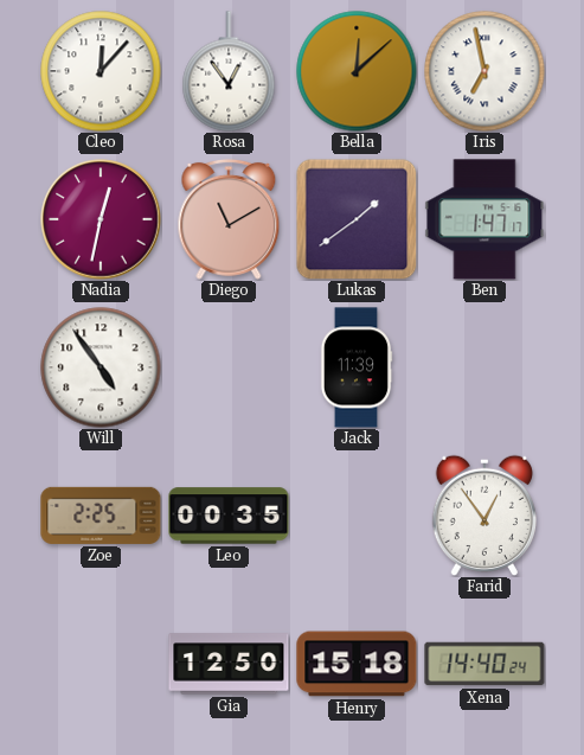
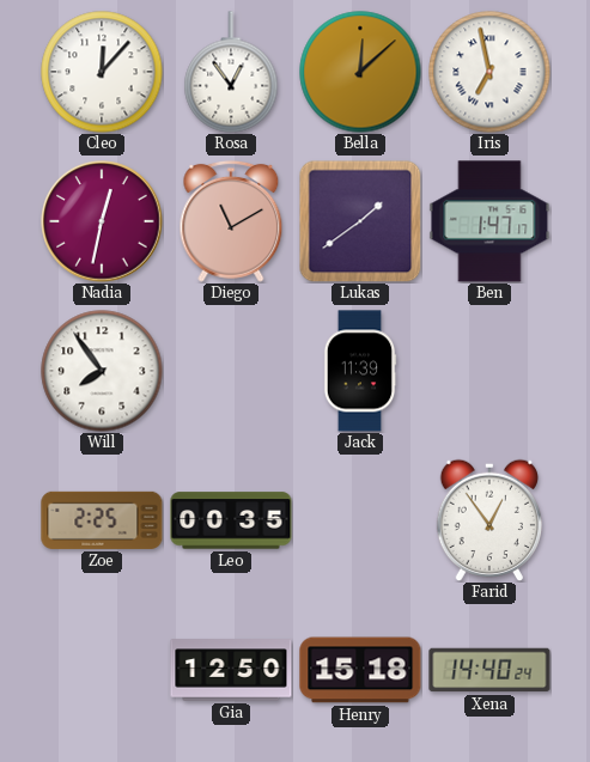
Will: 4:54 -> 7:54 (102, 371)
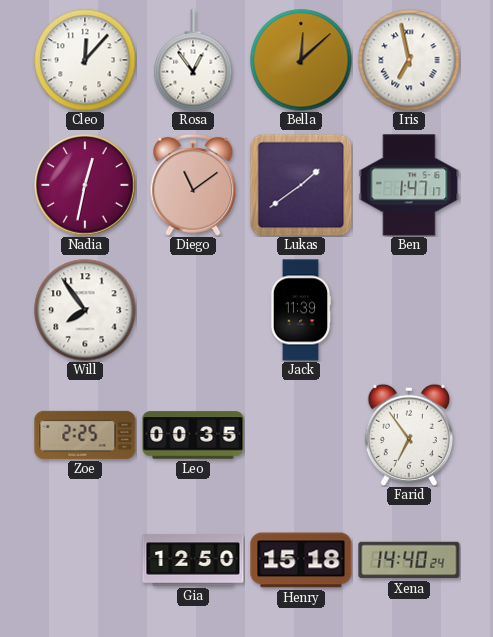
Diego: 11:10 -> 11:09 (193, 185)
Farid: 12:54 -> 6:54 (408, 434)
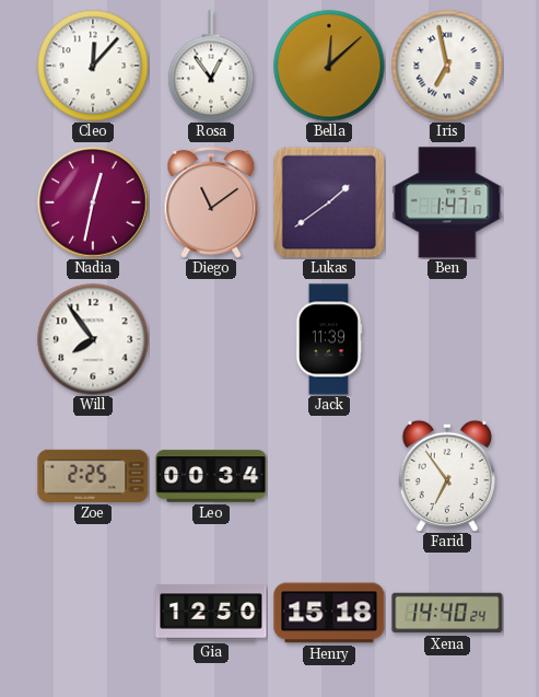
Leo: 00:35 -> 00:34 (211, 476)
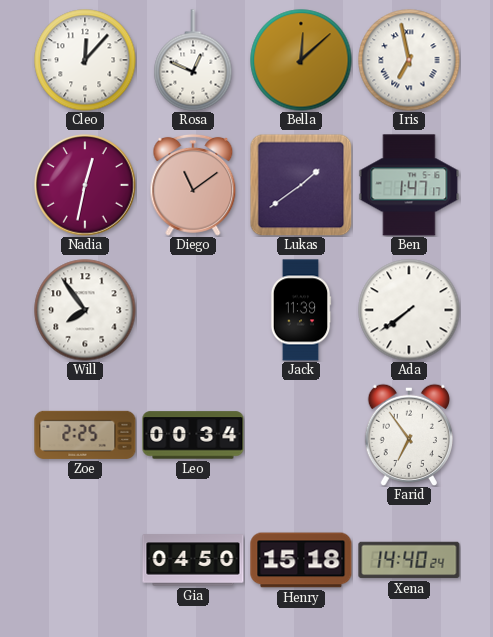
Rosa: 12:54 -> 12:49 (193, 60)
Ada: none -> 7:39 (409, 310)
Gia: 12:50 -> 04:50 (193, 560)
